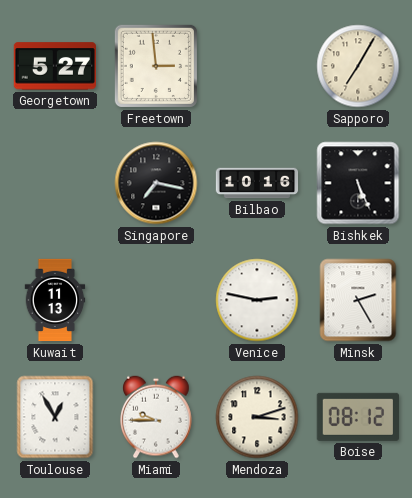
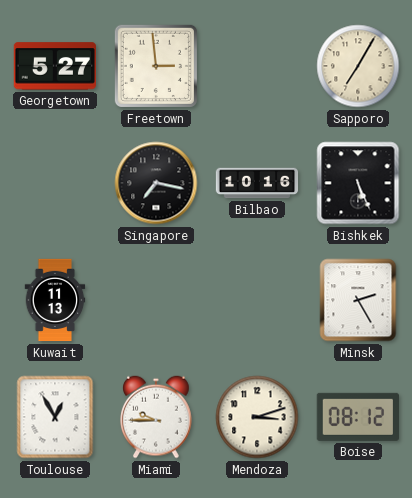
Venice: 2:47 -> none (257, 300)
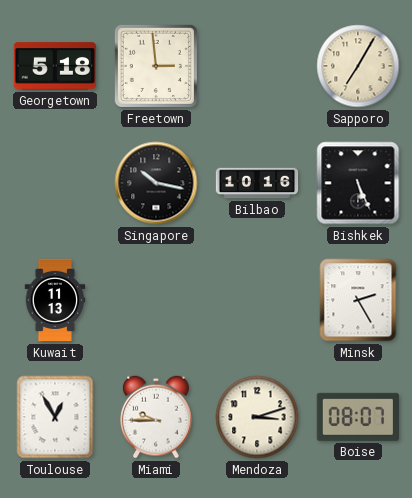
Georgetown: 5:27 -> 5:18 (54, 66)
Singapore: 7:17 -> 10:17 (156, 183)
Boise: 08:12 -> 08:07 (358, 417)
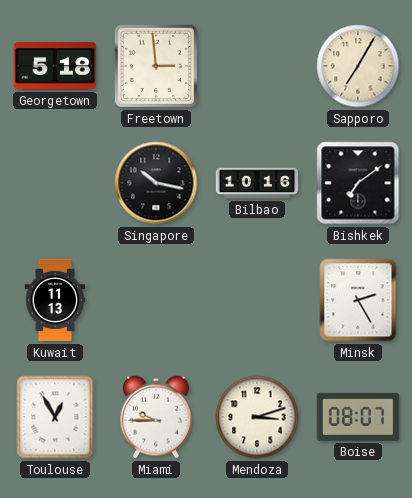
Bishkek: 5:26 -> 7:09 (358, 183)
